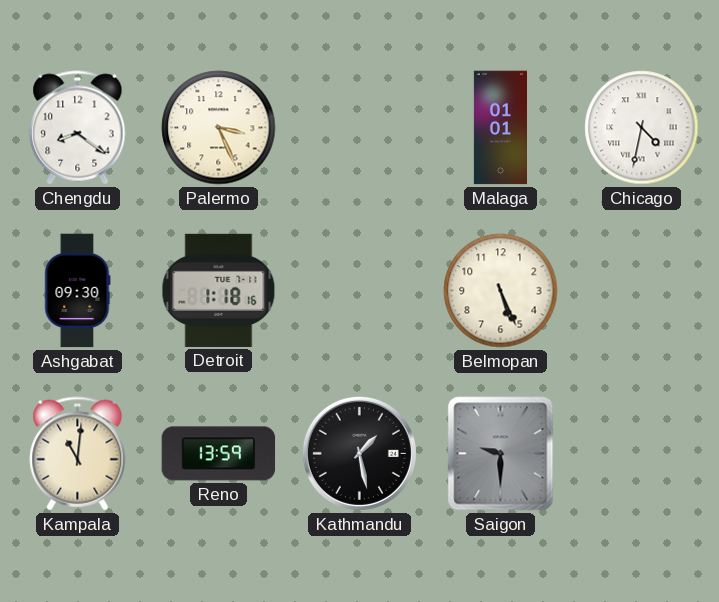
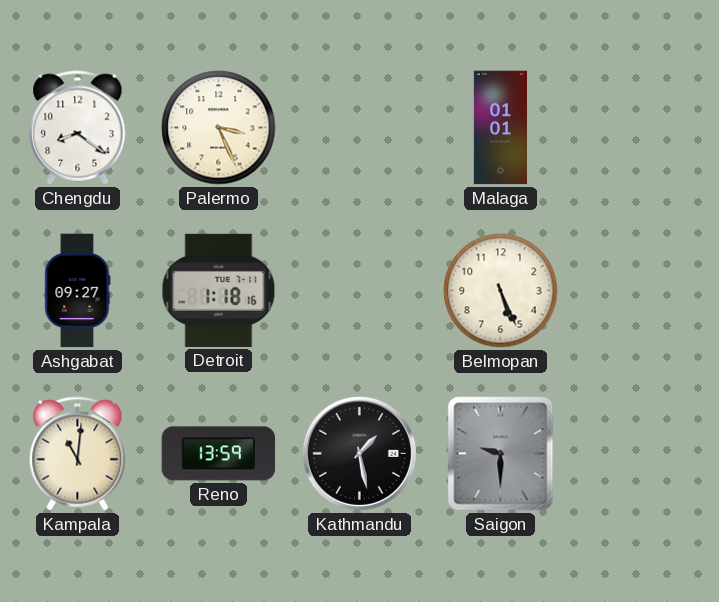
Chicago: 4:32 -> none (642, 128)
Ashgabat: 09:30 -> 09:27 (78, 291)
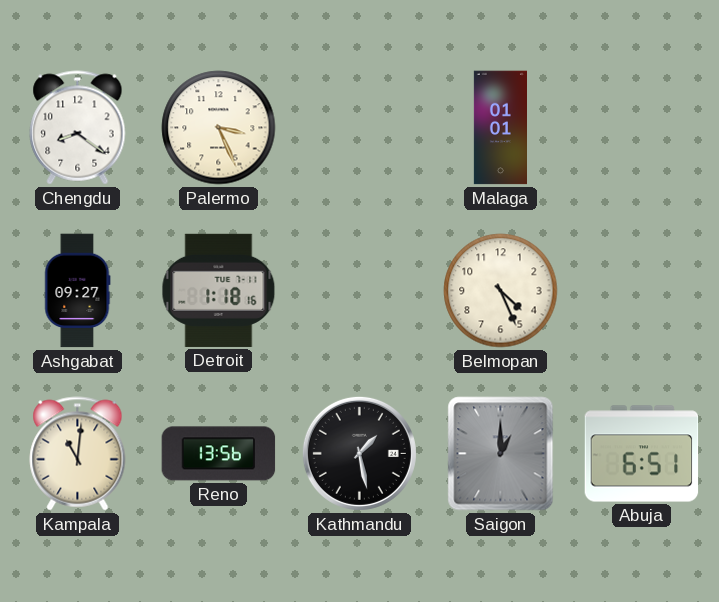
Belmopan: 5:26 -> 4:26 (501, 291)
Reno: 13:59 -> 13:56 (219, 454)
Saigon: 9:30 -> 1:00 (501, 454)
Abuja: none -> 6:51 (642, 454)
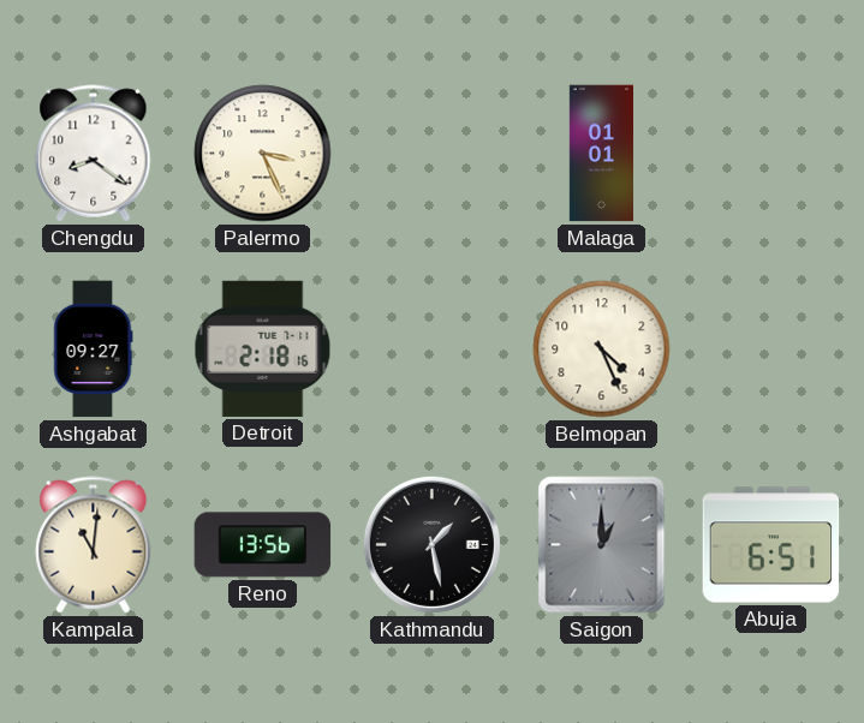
Detroit: 1:18 -> 2:18 (263, 348)
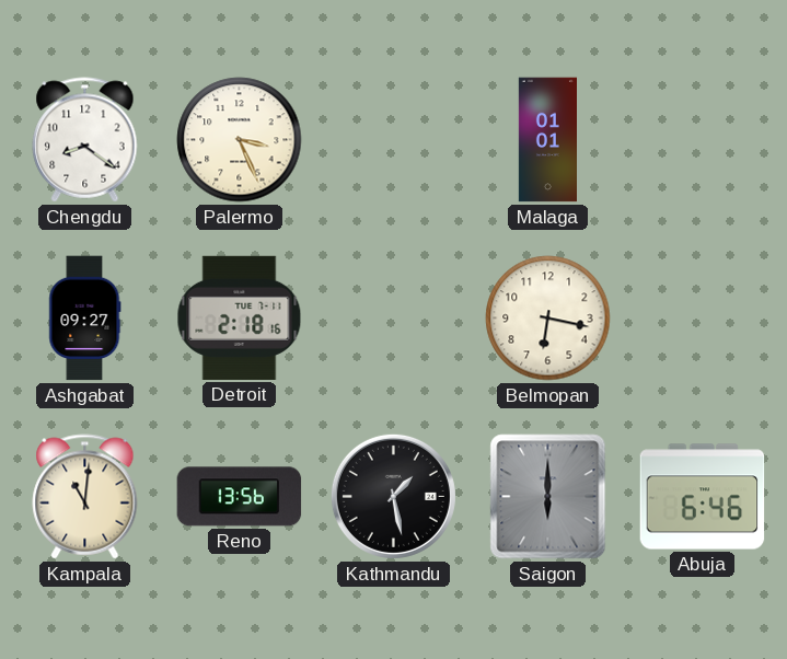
Belmopan: 4:26 -> 6:17 (548, 319)
Saigon: 1:00 -> 6:00 (548, 497)
Abuja: 6:51 -> 6:46 (703, 497)
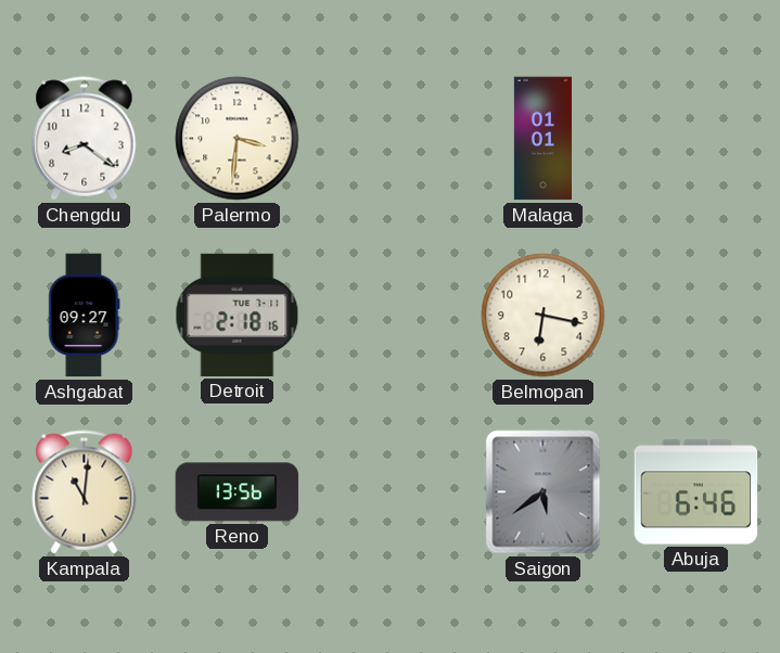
Palermo: 3:26 -> 3:31 (238, 139)
Kathmandu: 1:28 -> none (393, 496)
Saigon: 6:00 -> 5:39 (544, 492)
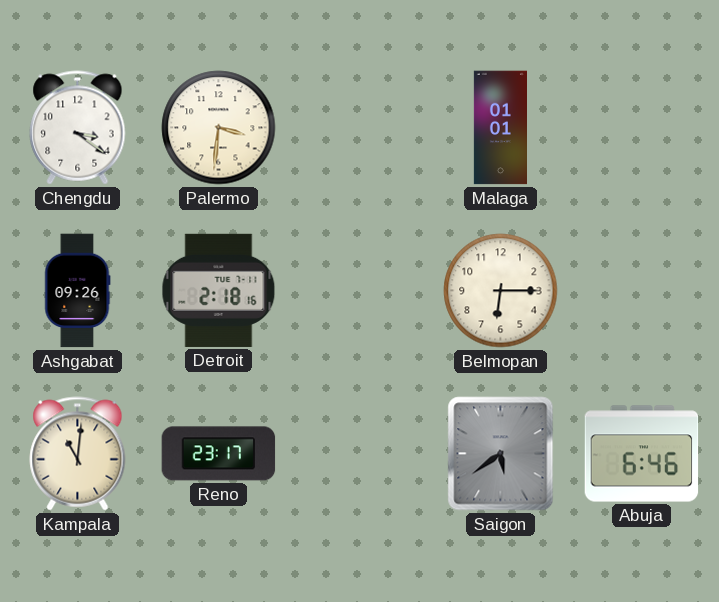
Chengdu: 8:21 -> 3:21 (78, 128)
Ashgabat: 09:27 -> 09:26 (78, 291)
Belmopan: 6:17 -> 6:15 (501, 291)
Reno: 13:56 -> 23:17 (219, 454)
